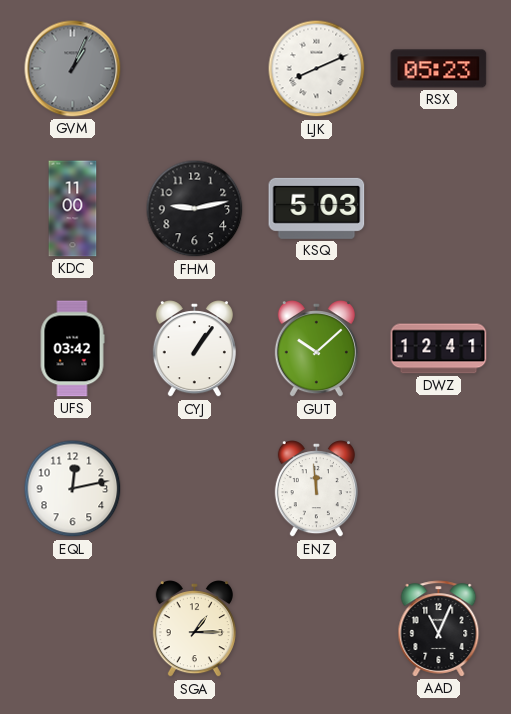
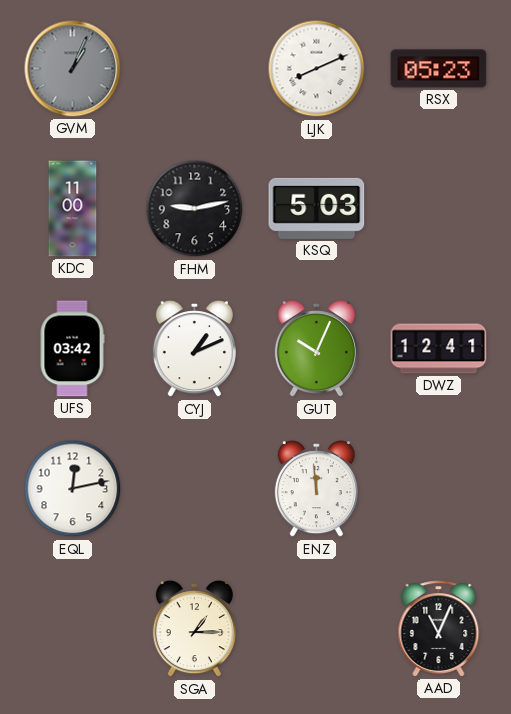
CYJ: 1:06 -> 1:11 (194, 350)
GUT: 10:08 -> 10:04 (316, 350)
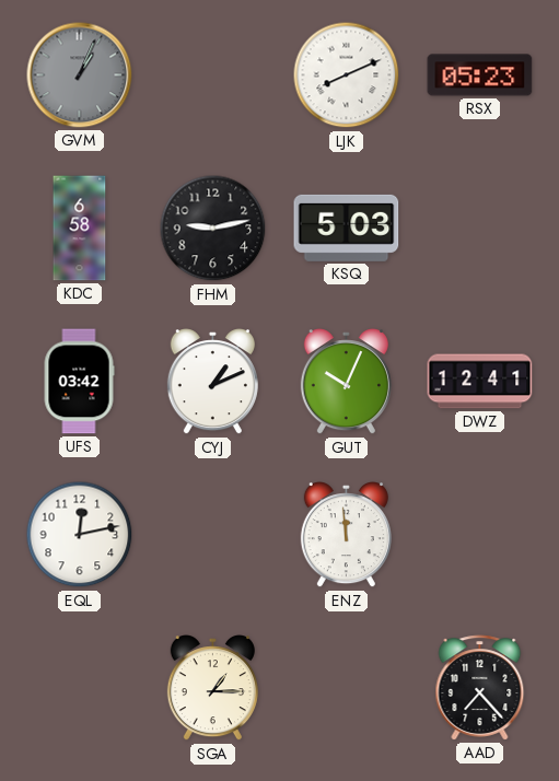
KDC: 11:00 -> 6:58 (80, 229)
AAD: 11:04 -> 7:23 (480, 688)
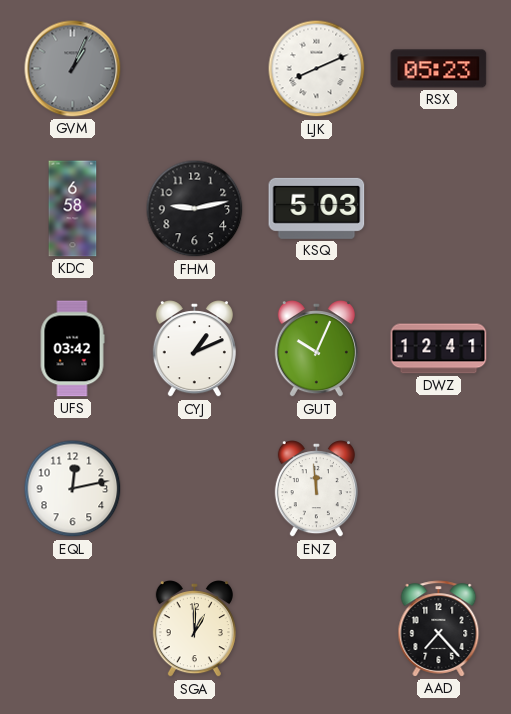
SGA: 1:15 -> 1:00 (194, 630)
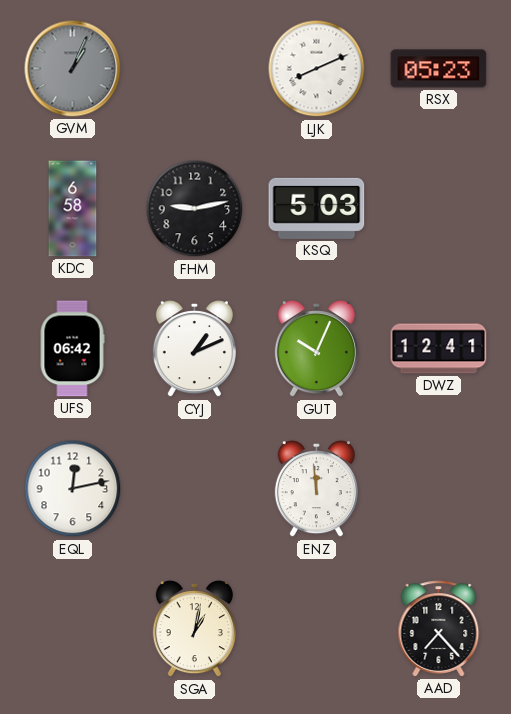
UFS: 03:42 -> 06:42 (72, 349)
SGA: 1:00 -> 1:02 (194, 630)
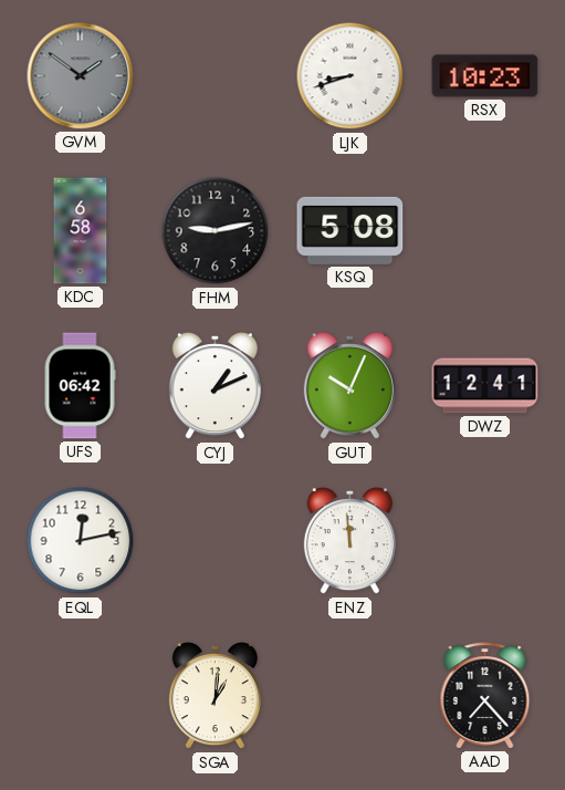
GVM: 1:04 -> 1:51 (81, 76)
LJK: 8:11 -> 8:42 (350, 76)
RSX: 05:23 -> 10:23 (485, 76)
KSQ: 5:03 -> 5:08 (350, 230)
SGA: 1:02 -> 1:01 (215, 697)
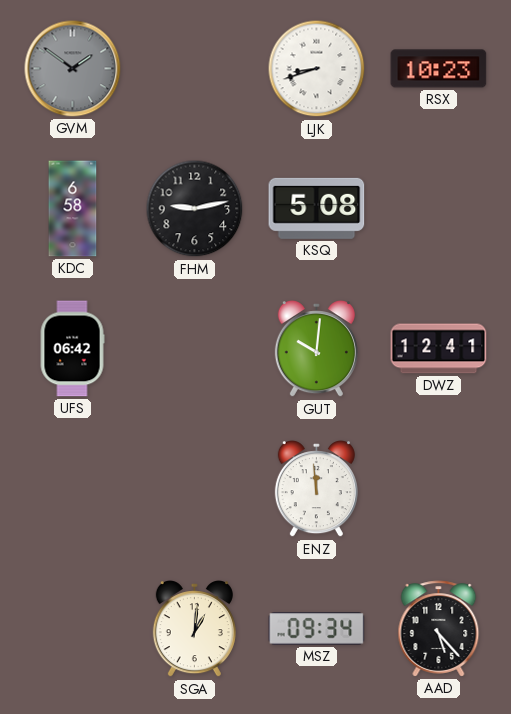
CYJ: 1:11 -> none (215, 387)
GUT: 10:04 -> 10:01 (316, 350)
EQL: 12:13 -> none (81, 541)
MSZ: none -> 09:34 (317, 629)
AAD: 7:23 -> 5:23 (439, 629)
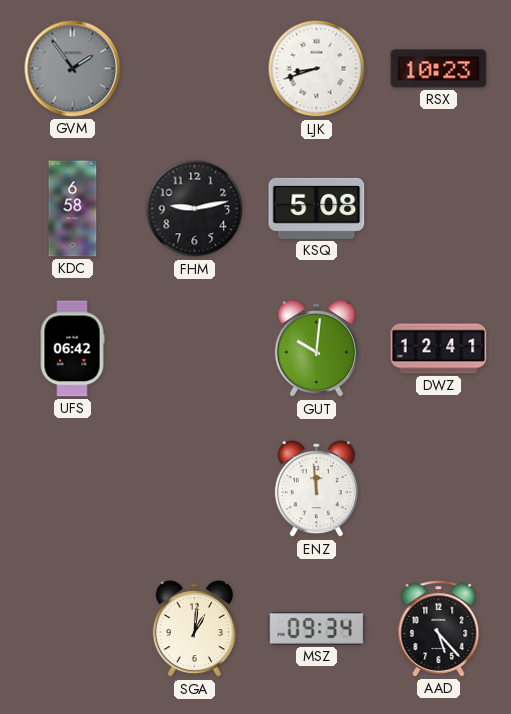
GVM: 1:51 -> 1:54 (73, 69)
